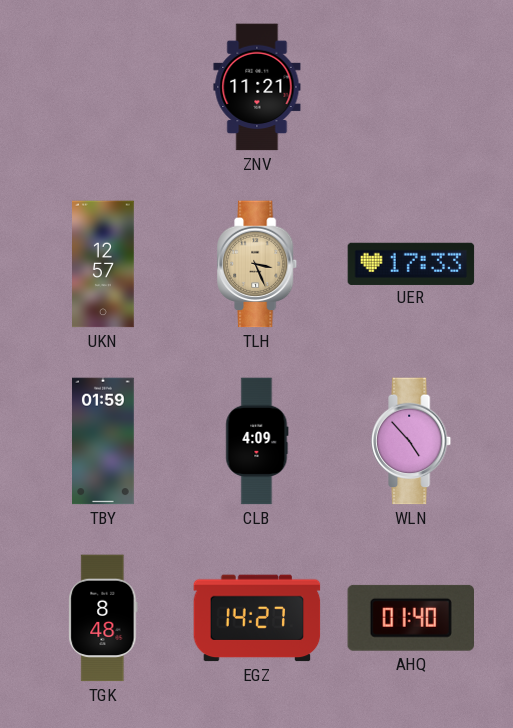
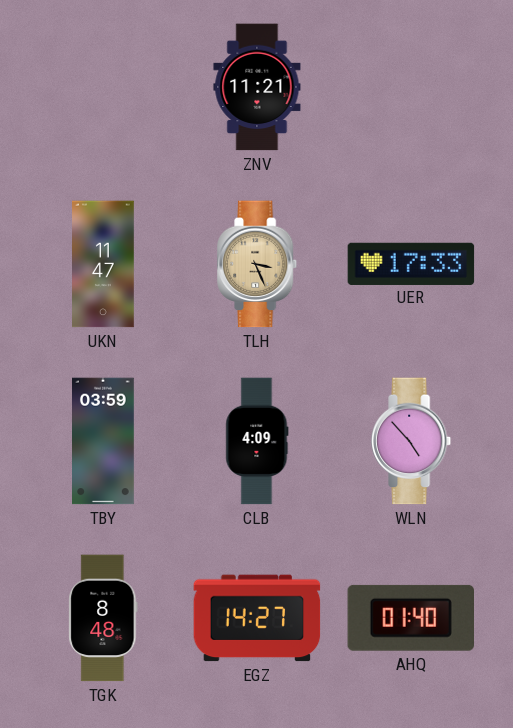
UKN: 12:57 -> 11:47 (104, 264)
TBY: 01:59 -> 03:59 (104, 441)
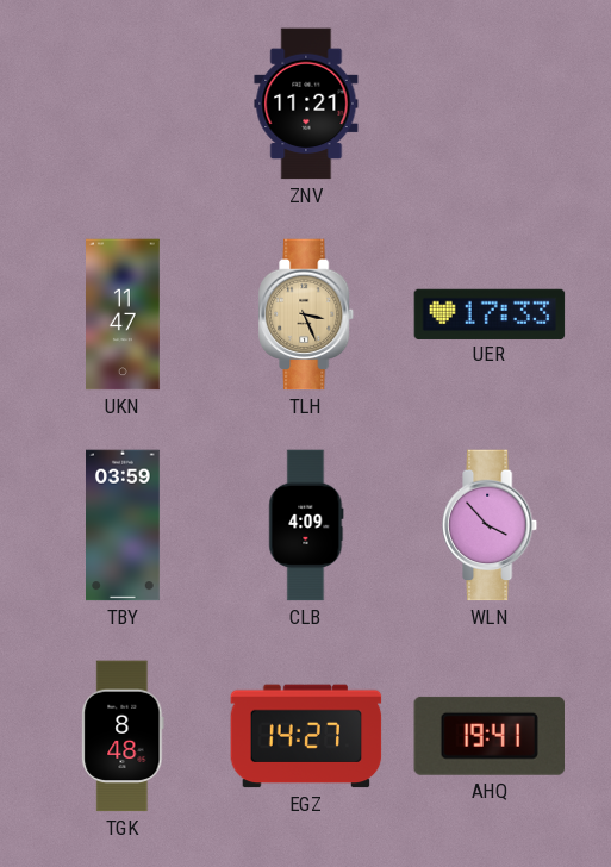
WLN: 4:53 -> 3:53 (491, 525)
AHQ: 01:40 -> 19:41 (488, 736)
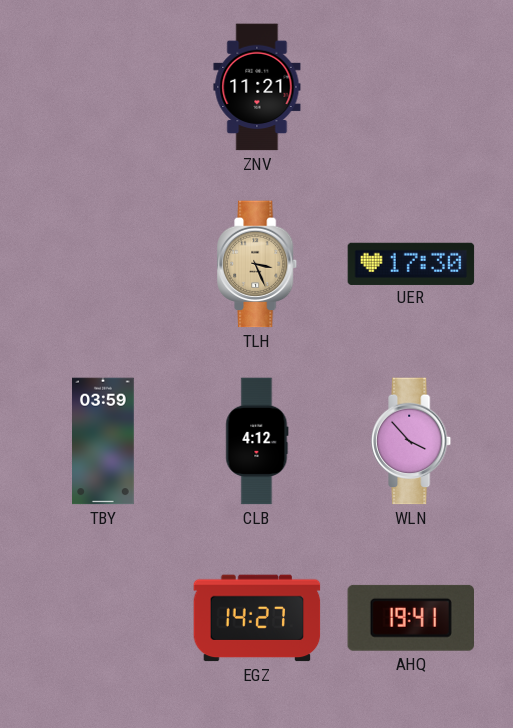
UKN: 11:47 -> none (124, 314)
UER: 17:33 -> 17:30 (411, 263)
CLB: 4:09 -> 4:12 (257, 441)
TGK: 8:48 -> none (123, 736)
